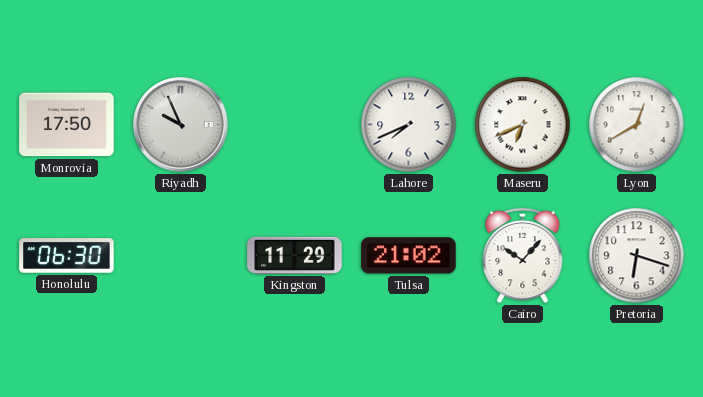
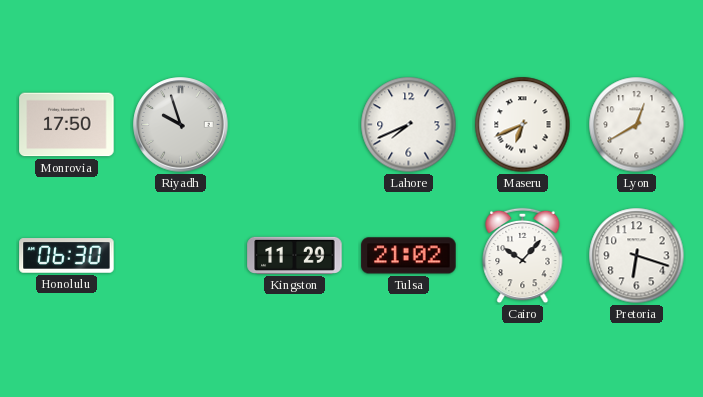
Riyadh: 9:56 -> 9:57 (181, 125)
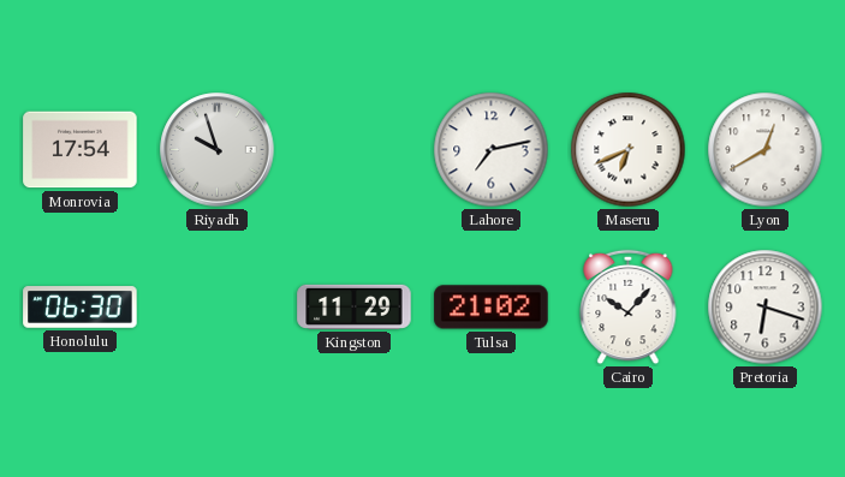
Monrovia: 17:50 -> 17:54 (81, 150)
Lahore: 7:41 -> 7:13 (492, 150)
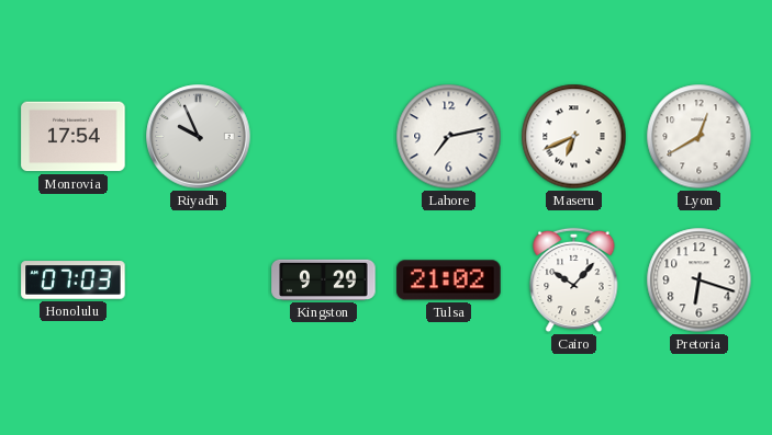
Riyadh: 9:57 -> 9:56 (199, 137)
Honolulu: 06:30 -> 07:03 (74, 281)
Kingston: 11:29 -> 9:29 (324, 279)
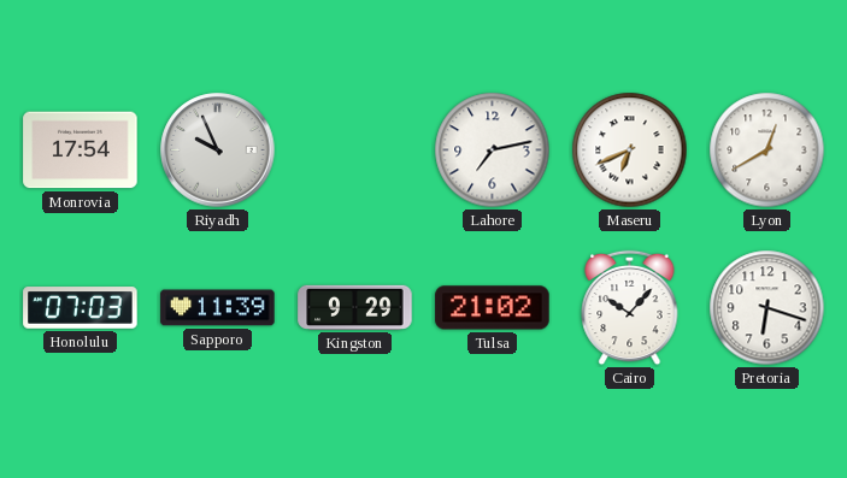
Sapporo: none -> 11:39 (218, 308)
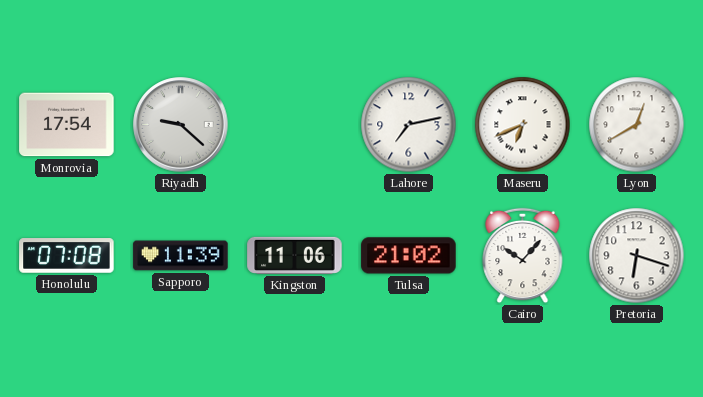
Riyadh: 9:56 -> 9:22 (181, 125)
Honolulu: 07:03 -> 07:08 (67, 256)
Kingston: 9:29 -> 11:06 (295, 255)
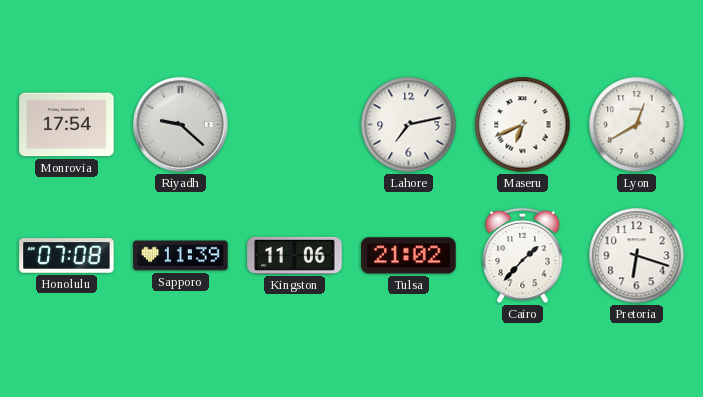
Cairo: 10:07 -> 1:37 (523, 256)
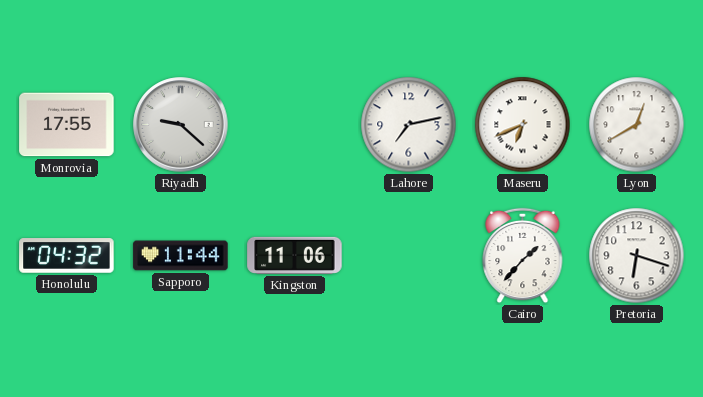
Monrovia: 17:54 -> 17:55 (67, 125)
Honolulu: 07:08 -> 04:32 (67, 256)
Sapporo: 11:39 -> 11:44 (181, 256)
Tulsa: 21:02 -> none (409, 256)
